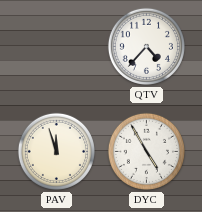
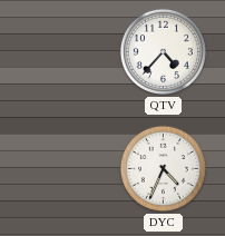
PAV: 11:57 -> none (56, 151)
DYC: 4:55 -> 4:34 (163, 168)
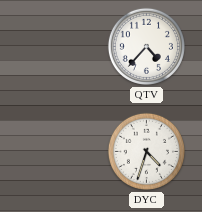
DYC: 4:34 -> 4:33 (146, 151)
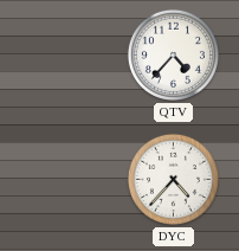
DYC: 4:33 -> 4:37 (173, 179)
